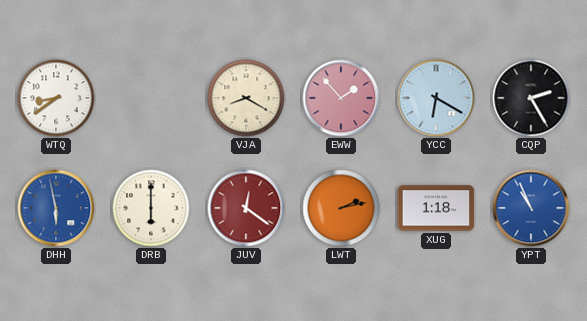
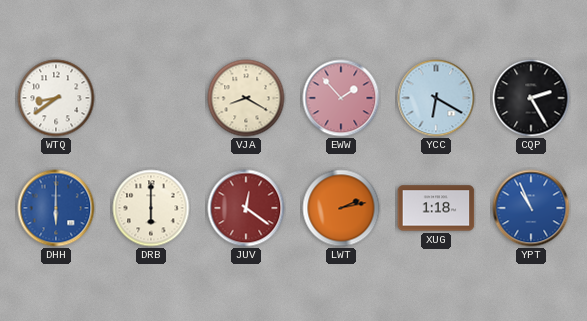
DHH: 5:58 -> 6:00 (56, 208)
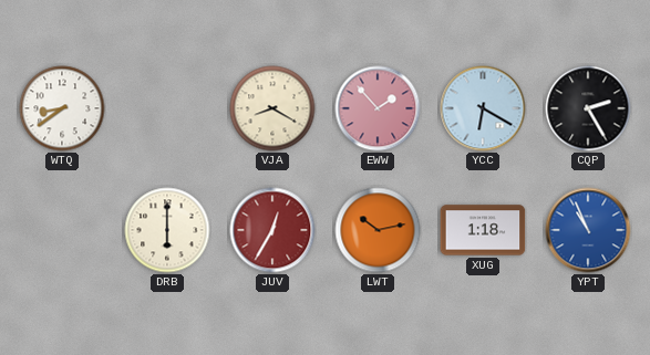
DHH: 6:00 -> none (56, 208)
JUV: 12:21 -> 12:35 (272, 230)
LWT: 2:13 -> 10:13 (378, 230)
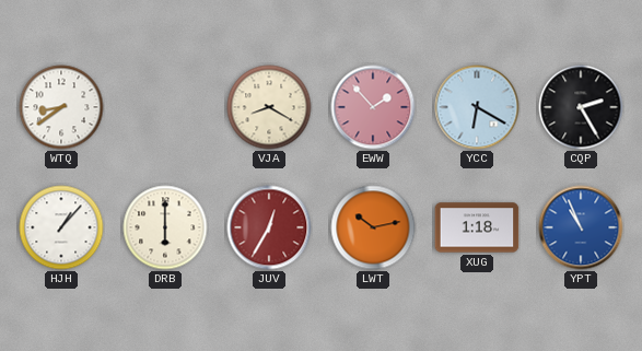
HJH: none -> 1:07 (61, 227)
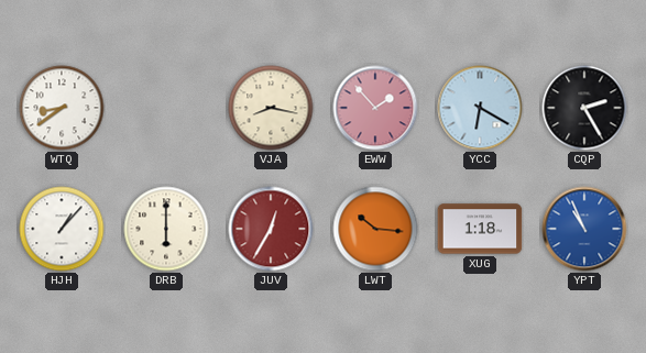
VJA: 8:20 -> 8:17 (271, 108)
LWT: 10:13 -> 10:16 (375, 229)
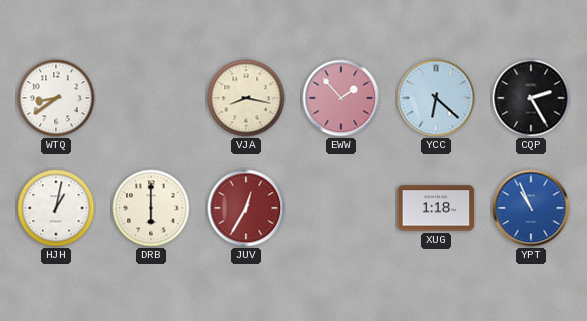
YCC: 6:20 -> 6:22 (436, 98)
HJH: 1:07 -> 1:02 (56, 208)
LWT: 10:16 -> none (375, 229)
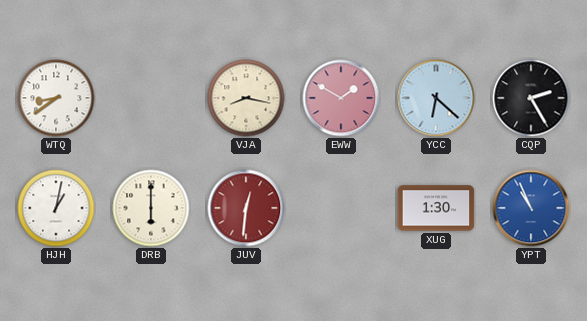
EWW: 1:53 -> 1:50 (341, 98)
JUV: 12:35 -> 12:31 (246, 208)
XUG: 1:18 -> 1:30 (436, 208)
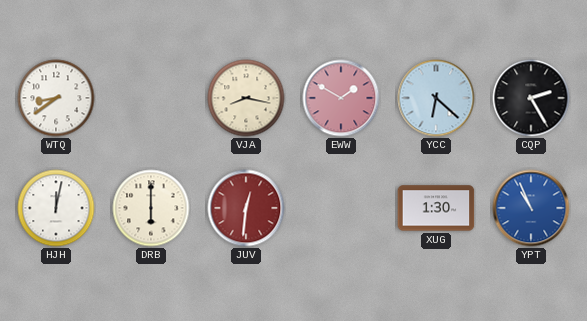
HJH: 1:02 -> 12:02 (56, 208)
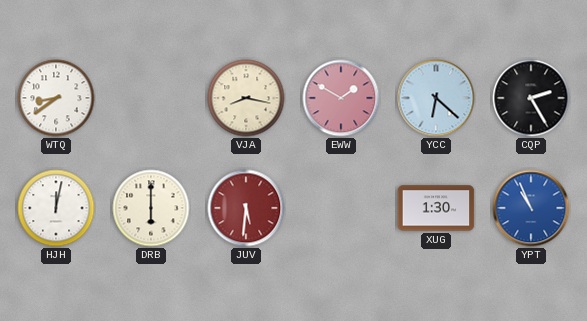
JUV: 12:31 -> 5:31 (246, 208)
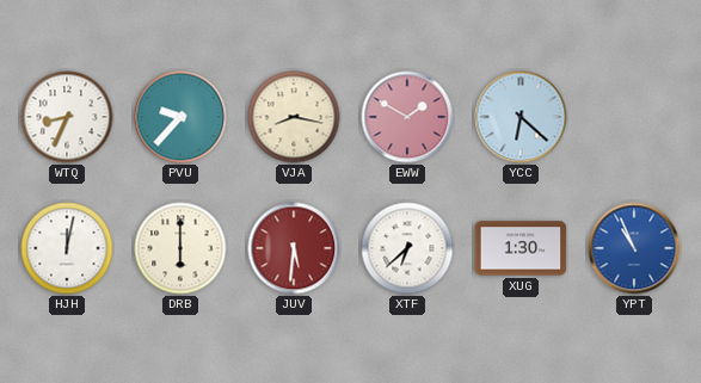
WTQ: 8:39 -> 8:34 (67, 117)
PVU: none -> 9:37 (180, 117)
CQP: 2:25 -> none (531, 98)
XTF: none -> 6:38 (407, 248)
